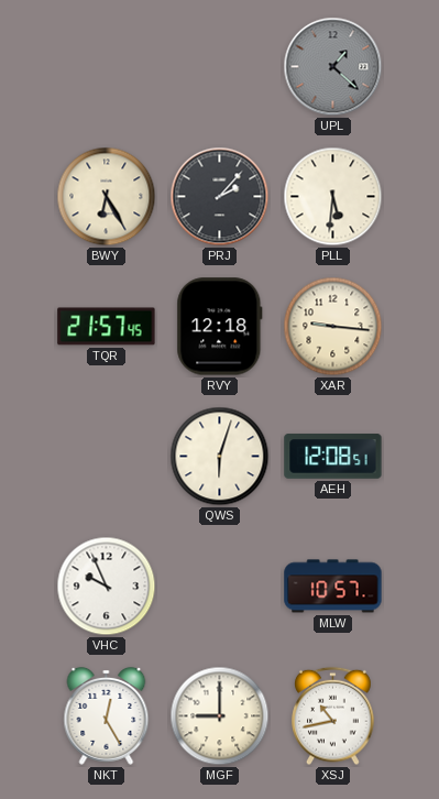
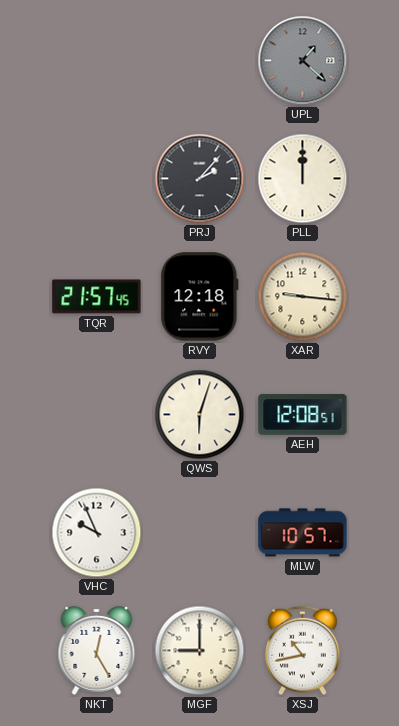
BWY: 6:25 -> none (107, 197)
PLL: 5:31 -> 12:00 (303, 179)
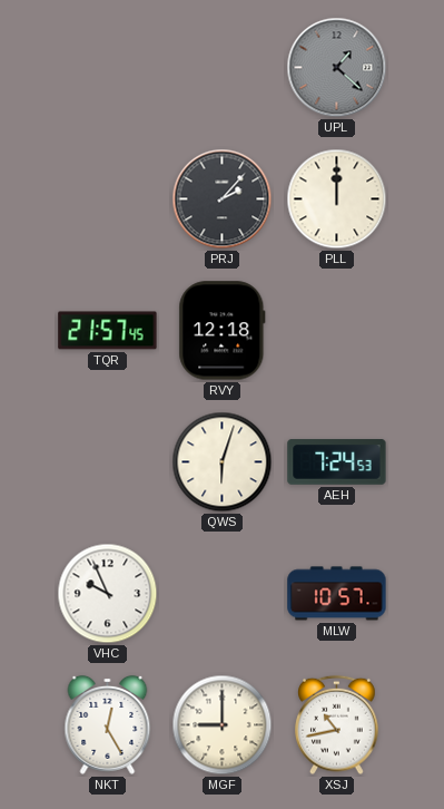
XAR: 9:16 -> none (303, 297)
AEH: 12:08 -> 7:24 (337, 462)
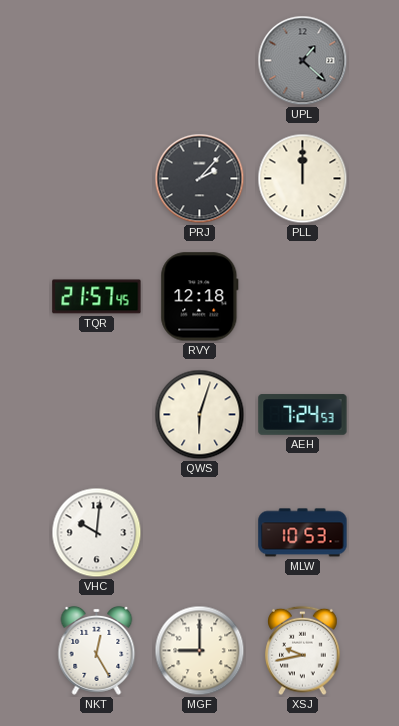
VHC: 9:56 -> 10:01 (97, 533)
MLW: 10:57 -> 10:53 (303, 533)
XSJ: 10:43 -> 9:43 (303, 651)
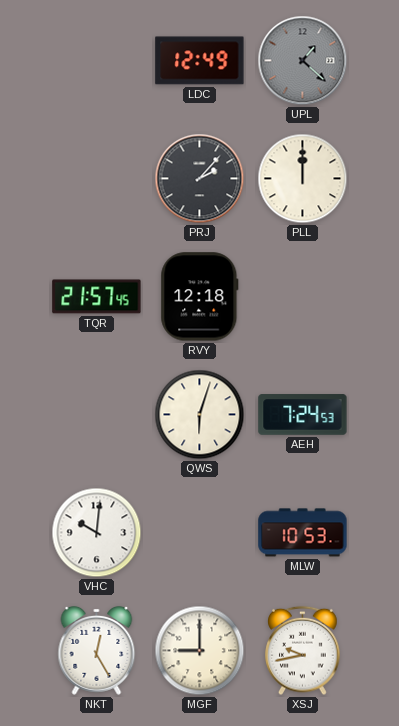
LDC: none -> 12:49 (200, 61)
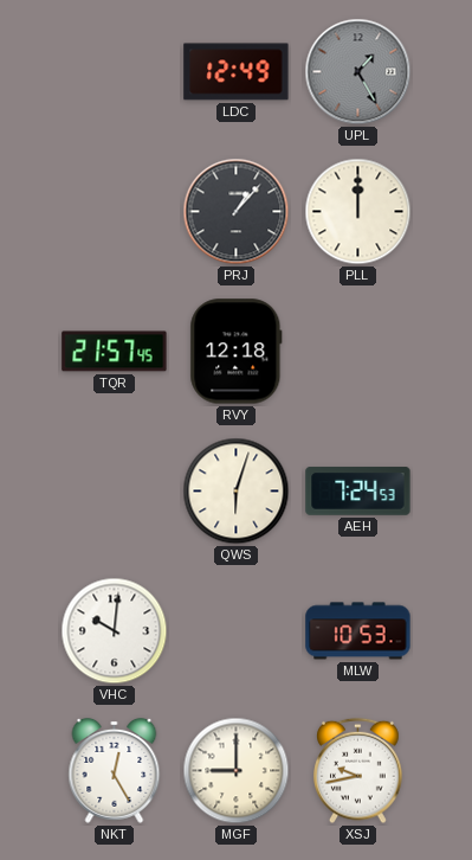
UPL: 1:22 -> 1:25 (358, 72)
PRJ: 2:07 -> 1:07 (237, 212)
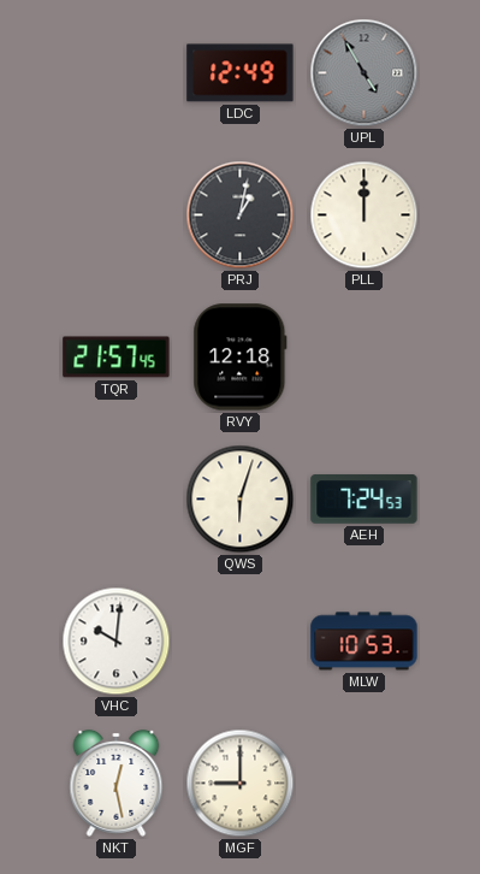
UPL: 1:25 -> 4:55 (365, 73)
PRJ: 1:07 -> 1:02 (241, 215)
NKT: 12:25 -> 12:28 (117, 783)
XSJ: 9:43 -> none (358, 771)
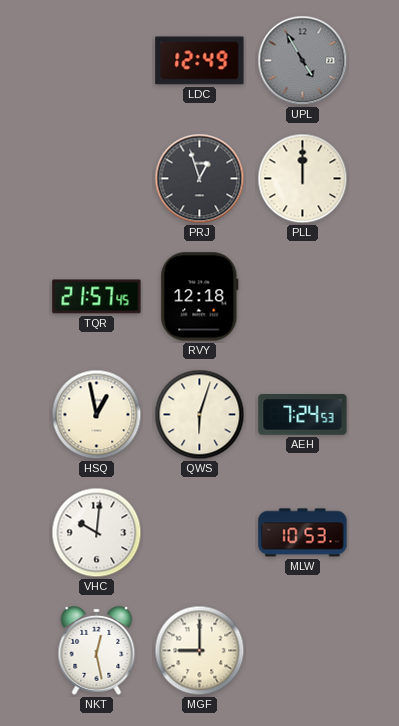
PRJ: 1:02 -> 12:57 (200, 179)
HSQ: none -> 12:58 (97, 415)
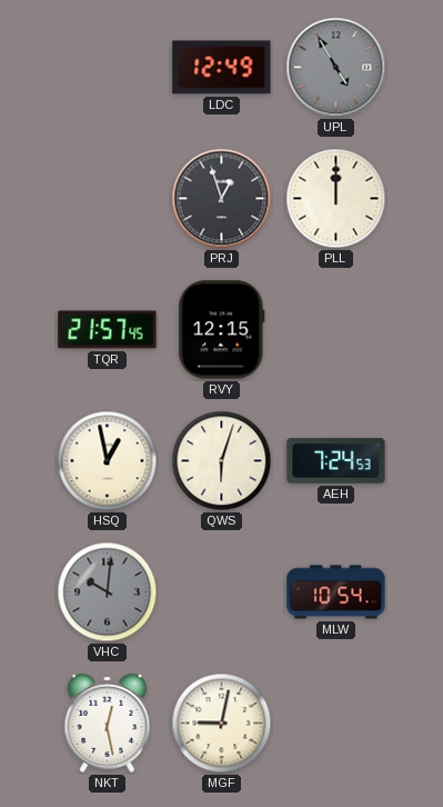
RVY: 12:18 -> 12:15 (222, 330)
VHC dial: white -> grey (108, 592)
MLW: 10:53 -> 10:54 (336, 592)
MGF: 9:00 -> 9:02 (222, 724)
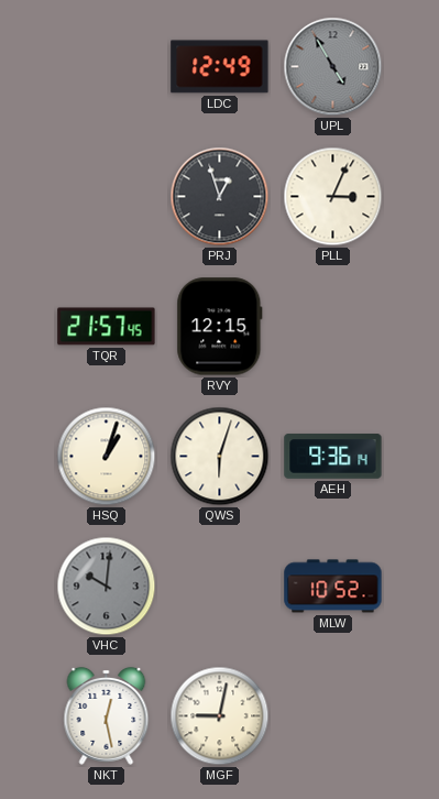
PLL: 12:00 -> 3:04 (333, 197)
HSQ: 12:58 -> 1:03 (107, 457)
AEH: 7:24 -> 9:36 (333, 457)
MLW: 10:54 -> 10:52 (333, 587)
